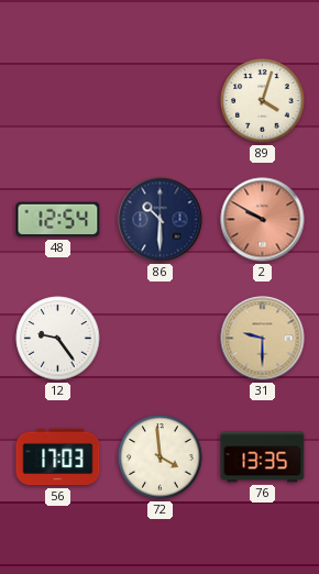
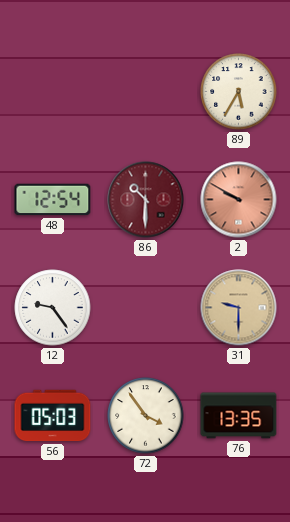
89: 4:03 -> 5:35 (239, 92)
86 dial: navy -> burgundy (146, 200)
56: 17:03 -> 05:03 (53, 416)
72: 3:59 -> 3:54 (146, 416)
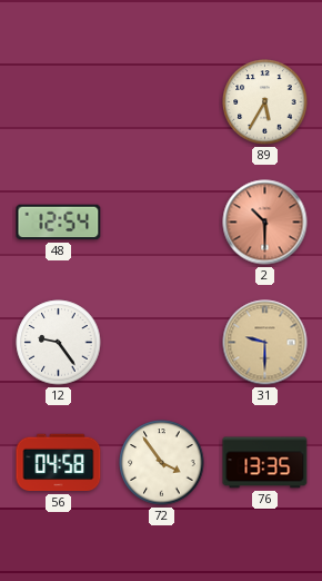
86: 10:30 -> none (146, 200)
2: 9:50 -> 10:30 (265, 223)
56: 05:03 -> 04:58 (59, 463)
